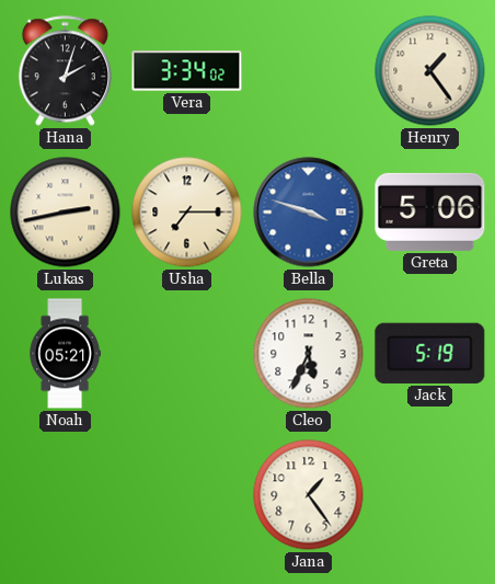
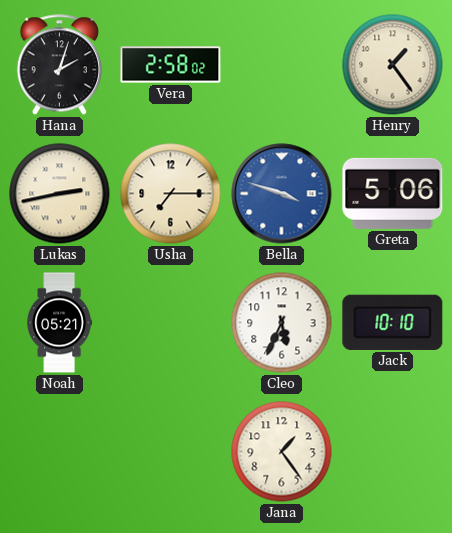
Vera: 3:34 -> 2:58 (171, 65)
Jack: 5:19 -> 10:10 (393, 322)
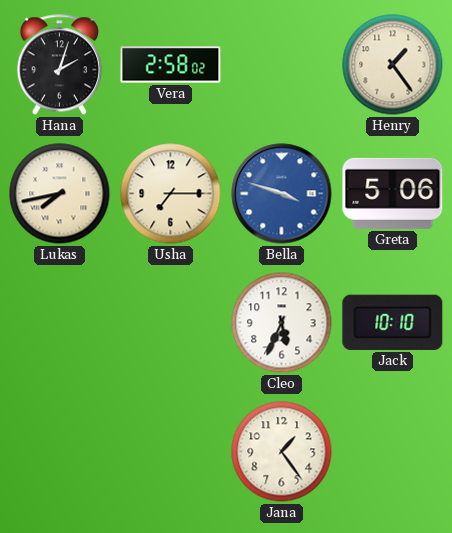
Lukas: 2:43 -> 7:43 (60, 194)
Noah: 05:21 -> none (59, 323)
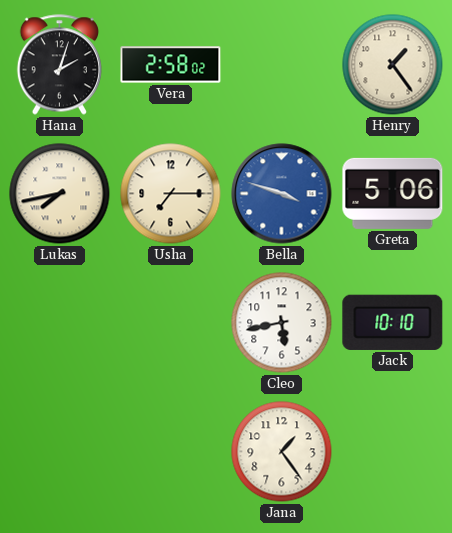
Cleo: 5:34 -> 5:43 (282, 323)
